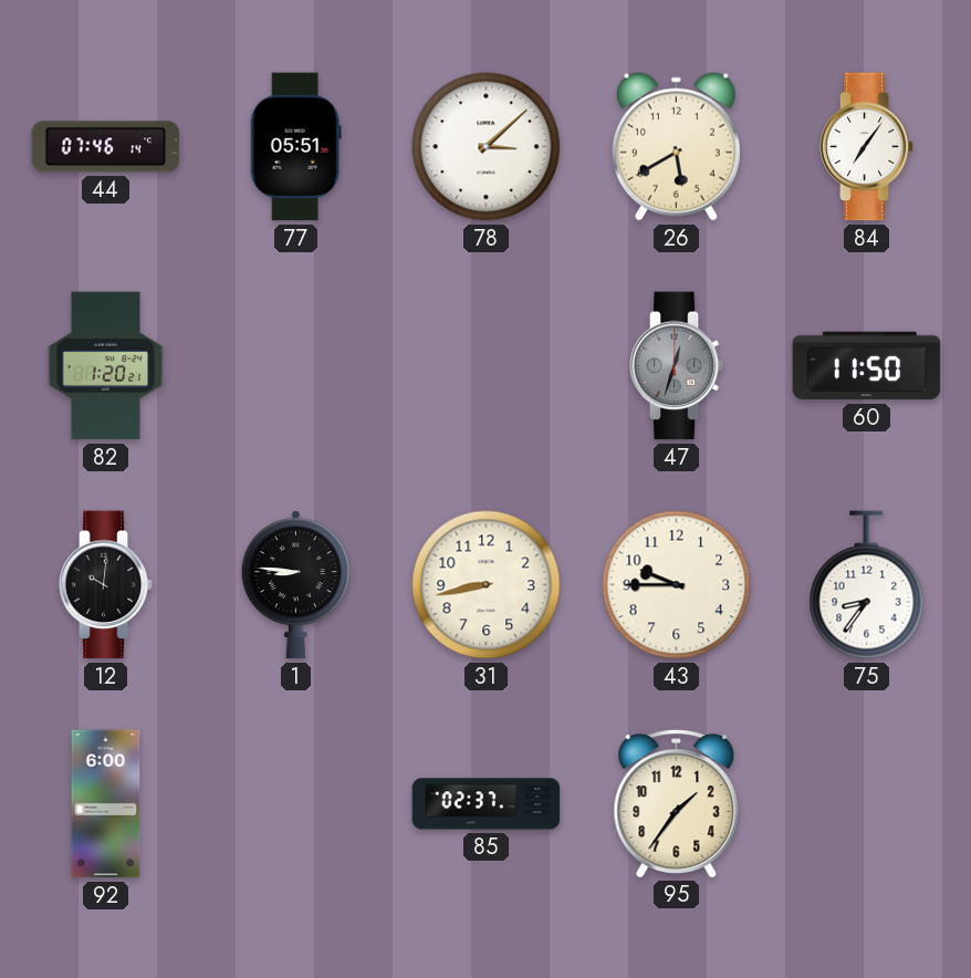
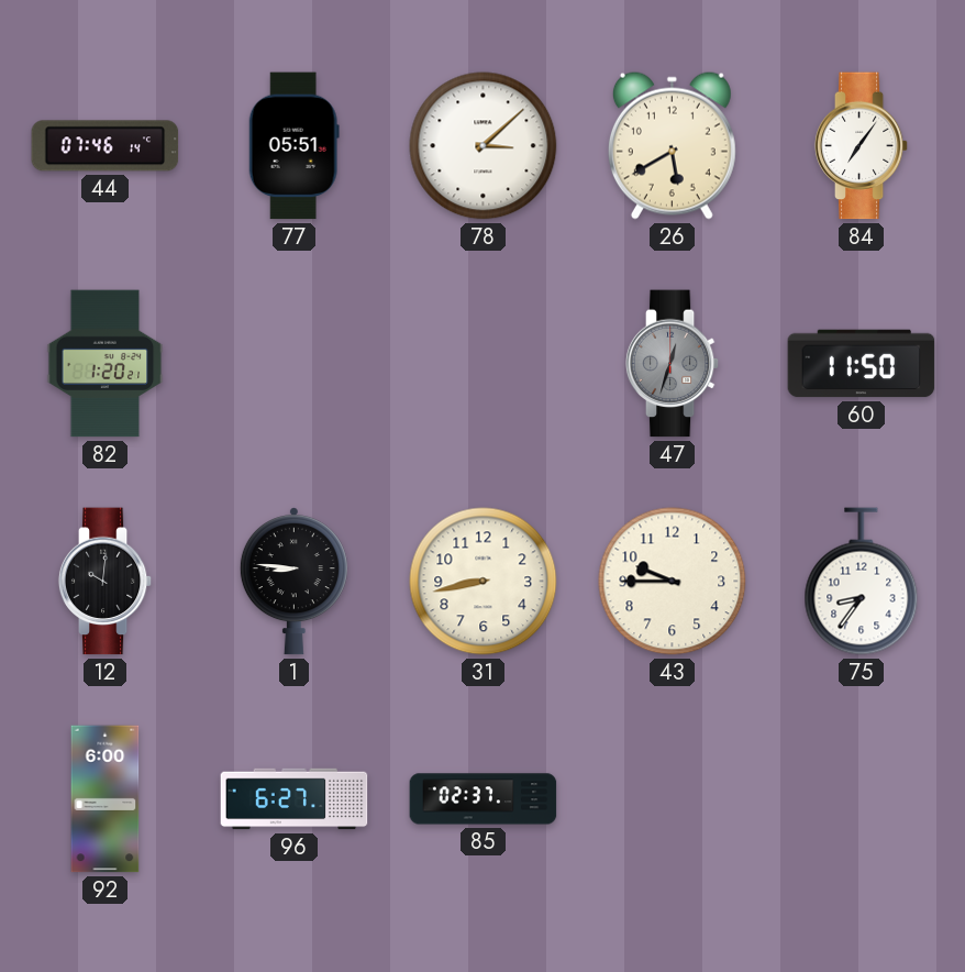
96: none -> 6:27 (295, 799)
95: 1:36 -> none (677, 803)
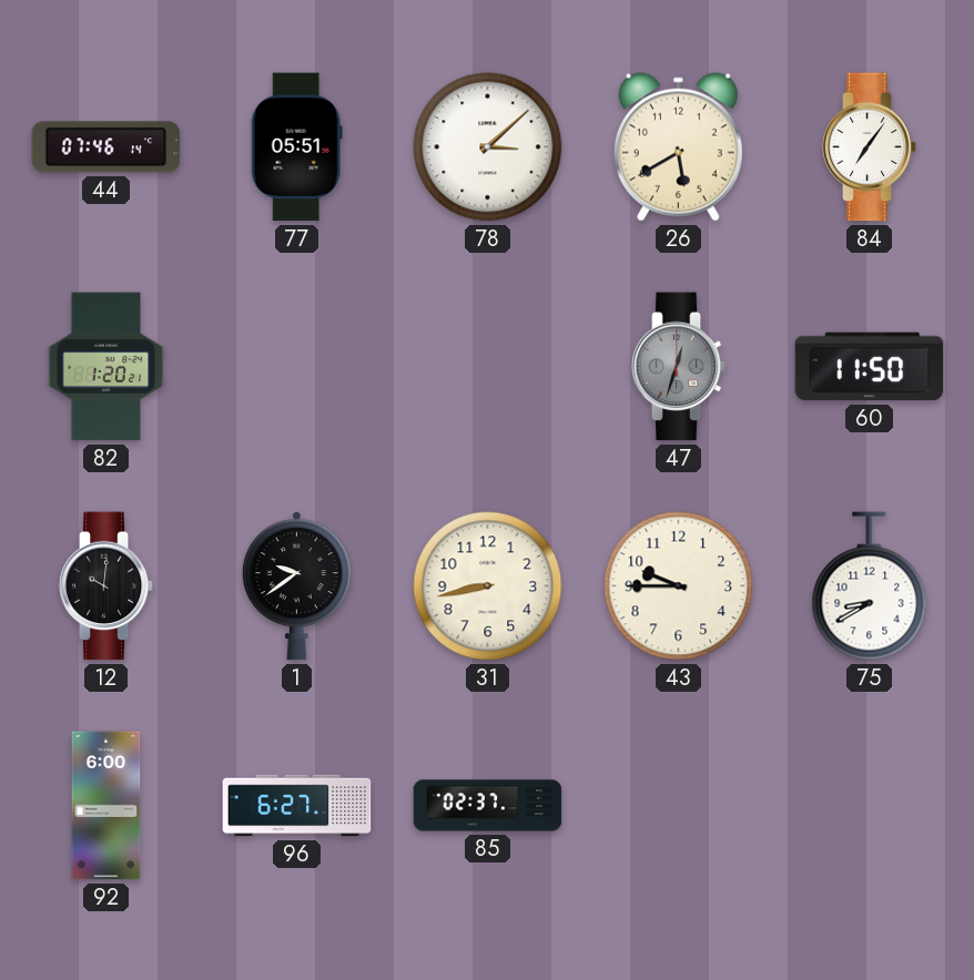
1: 8:46 -> 9:39 (296, 586)
75: 8:36 -> 8:40 (870, 586)
